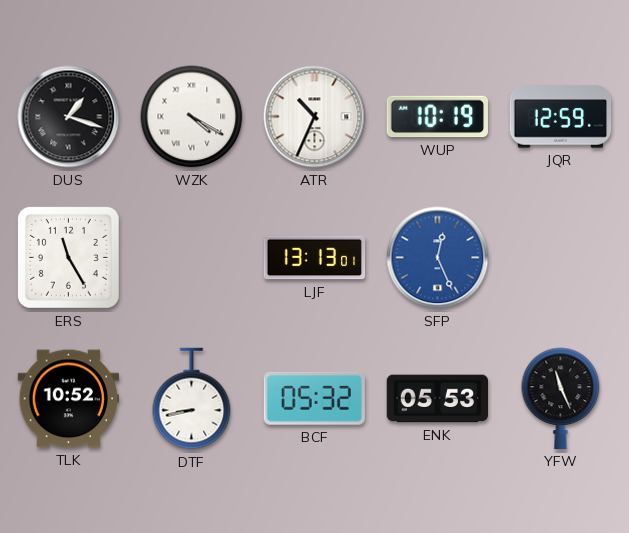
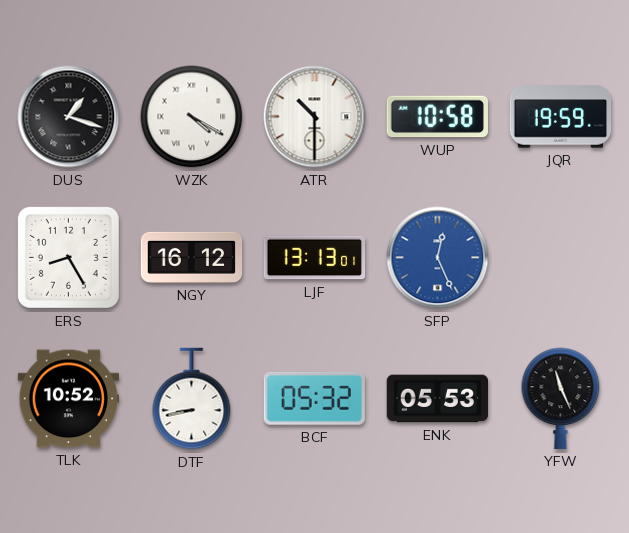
ATR: 10:34 -> 10:30 (315, 117)
WUP: 10:19 -> 10:58 (437, 117)
JQR: 12:59 -> 19:59 (561, 117)
ERS: 11:25 -> 8:25 (68, 257)
NGY: none -> 16:12 (192, 257)
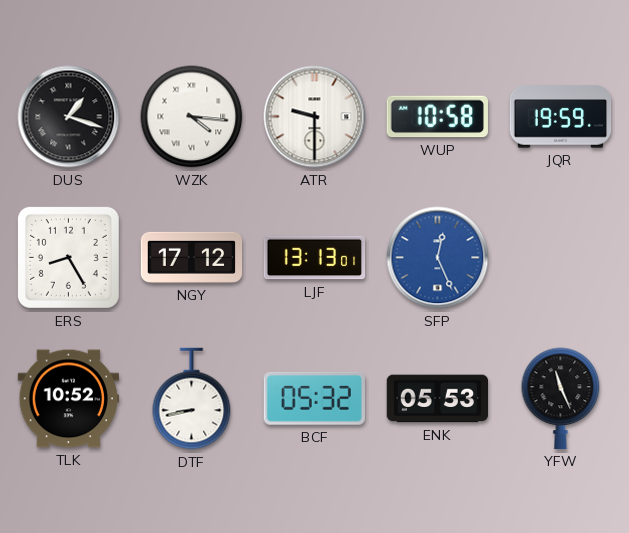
WZK: 4:20 -> 4:16 (192, 117)
ATR: 10:30 -> 9:30 (315, 117)
NGY: 16:12 -> 17:12 (192, 257)
